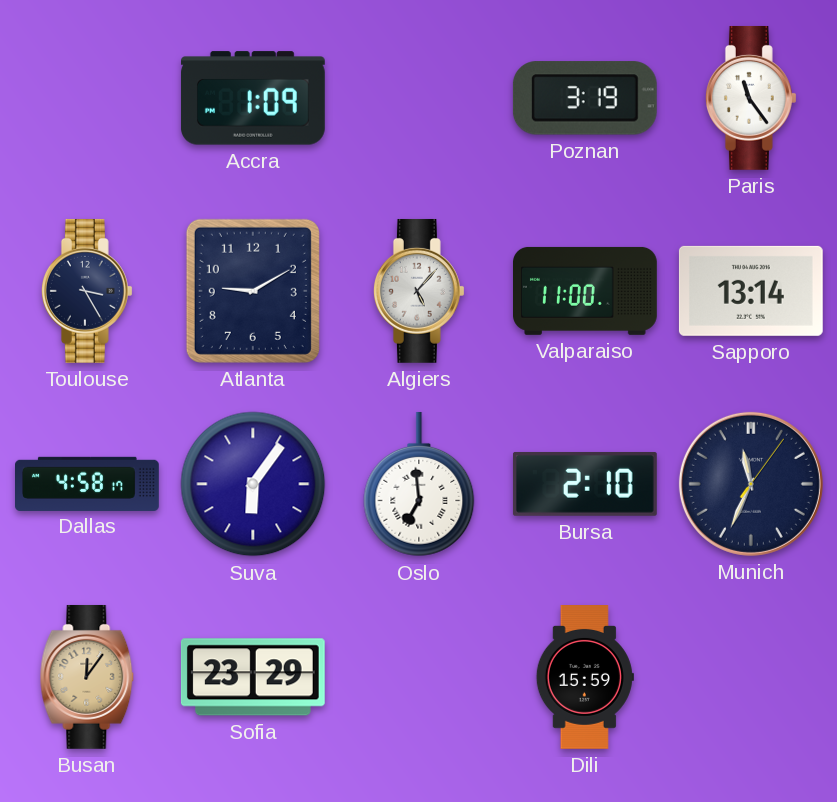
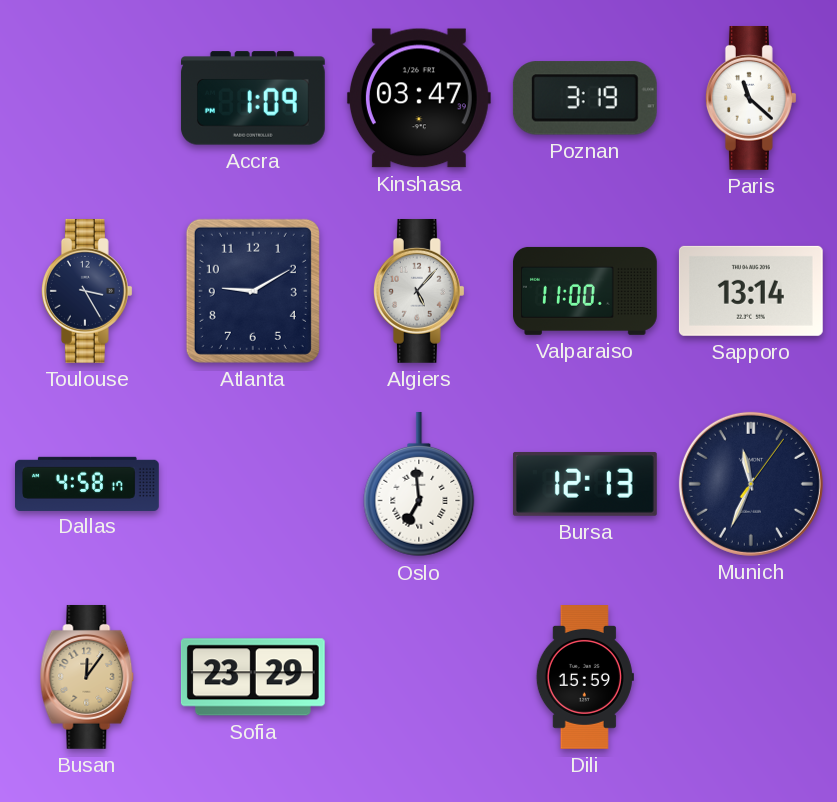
Kinshasa: none -> 03:47 (419, 98)
Paris: 11:24 -> 11:22 (751, 98)
Suva: 6:06 -> none (253, 484)
Bursa: 2:10 -> 12:13 (585, 484)
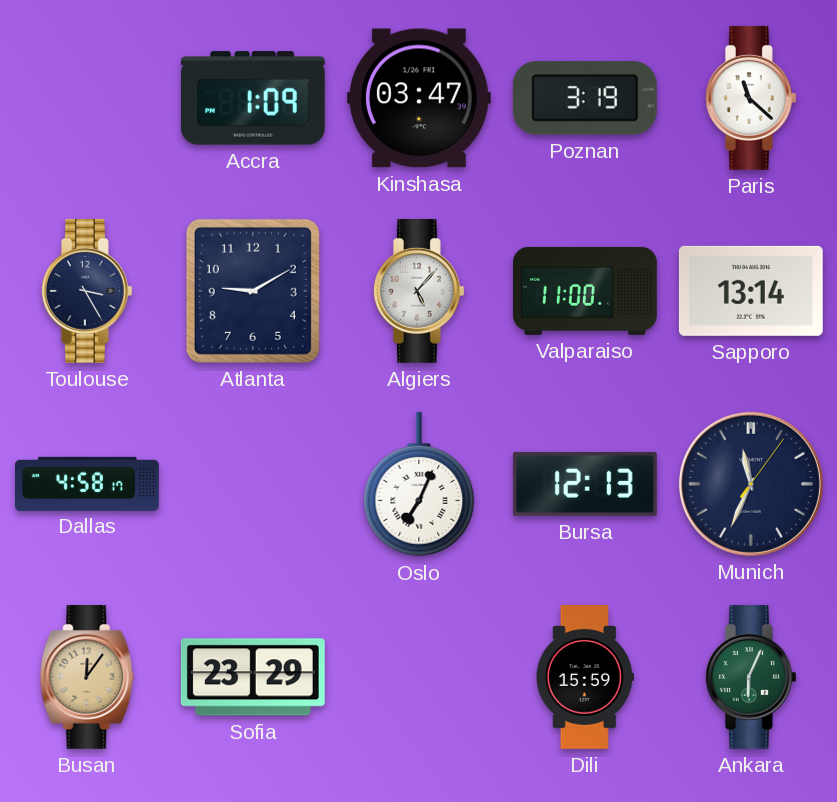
Oslo: 6:59 -> 7:04 (419, 484)
Ankara: none -> 6:04 (751, 677)
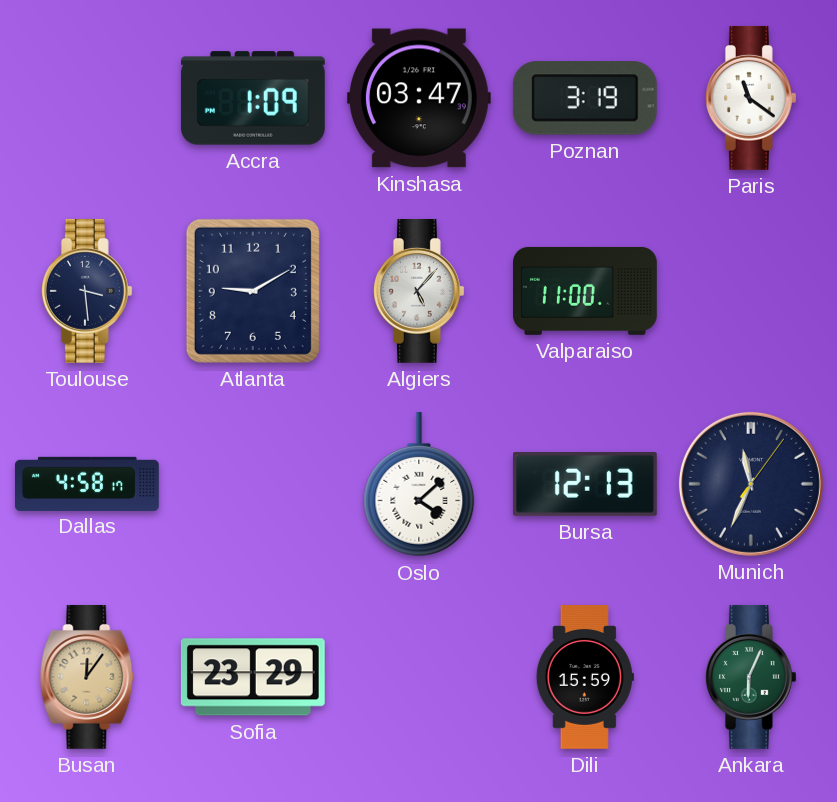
Paris: 11:22 -> 11:21 (751, 98)
Toulouse: 3:25 -> 3:29 (87, 291)
Sapporo: 13:14 -> none (751, 291)
Oslo: 7:04 -> 4:08 (419, 484)
